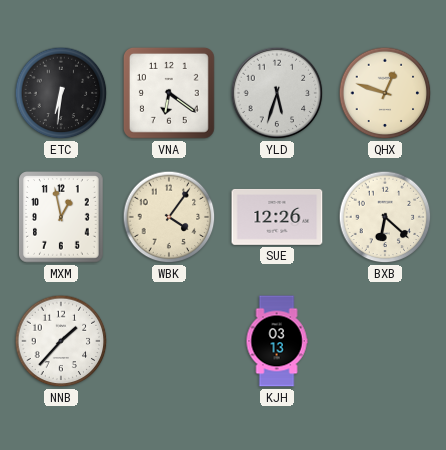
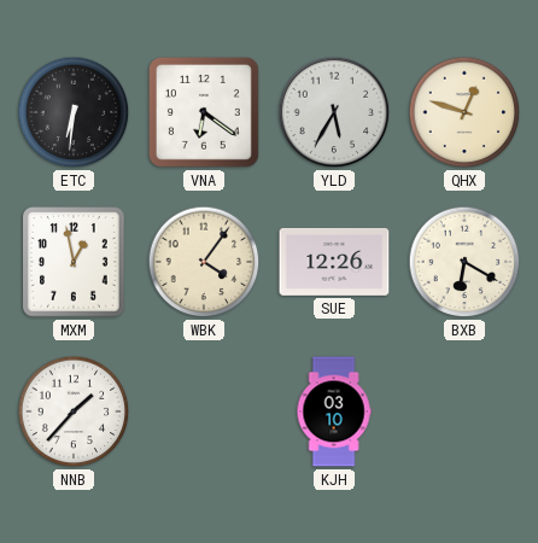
YLD: 5:33 -> 5:35 (334, 112)
BXB: 6:22 -> 6:20 (464, 262)
KJH: 03:13 -> 03:10 (334, 411)
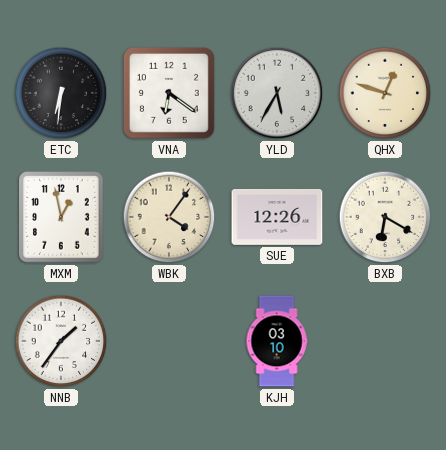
NNB: 1:37 -> 1:36 (61, 341)
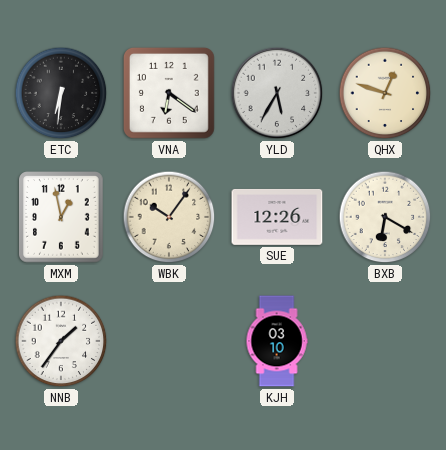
WBK: 4:06 -> 10:06 (169, 217)
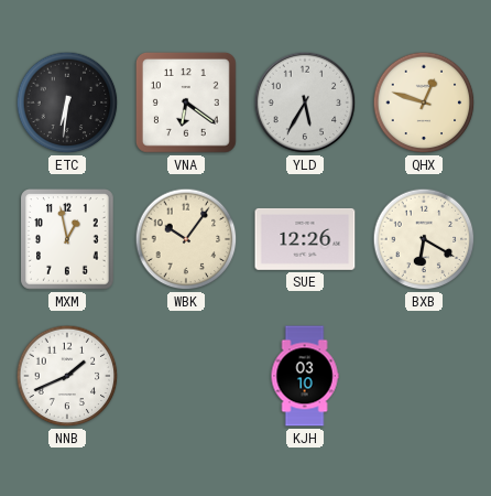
NNB: 1:36 -> 1:41 (67, 376)
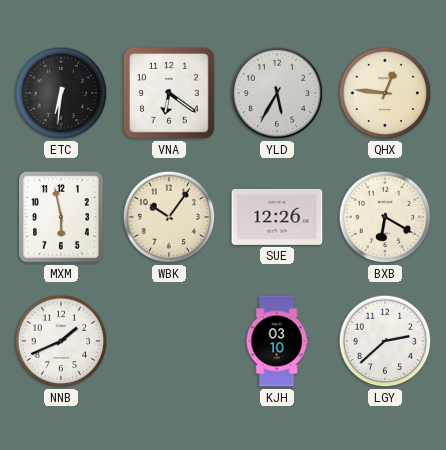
QHX: 12:48 -> 12:46 (385, 93)
MXM: 12:58 -> 5:58 (62, 217)
LGY: none -> 2:38 (385, 341)
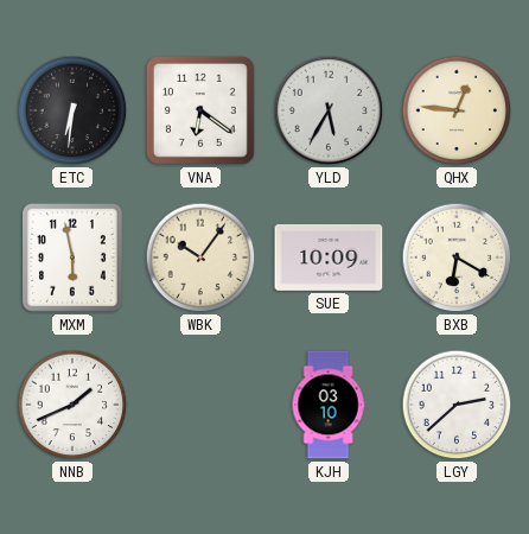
SUE: 12:26 -> 10:09 (329, 258)
